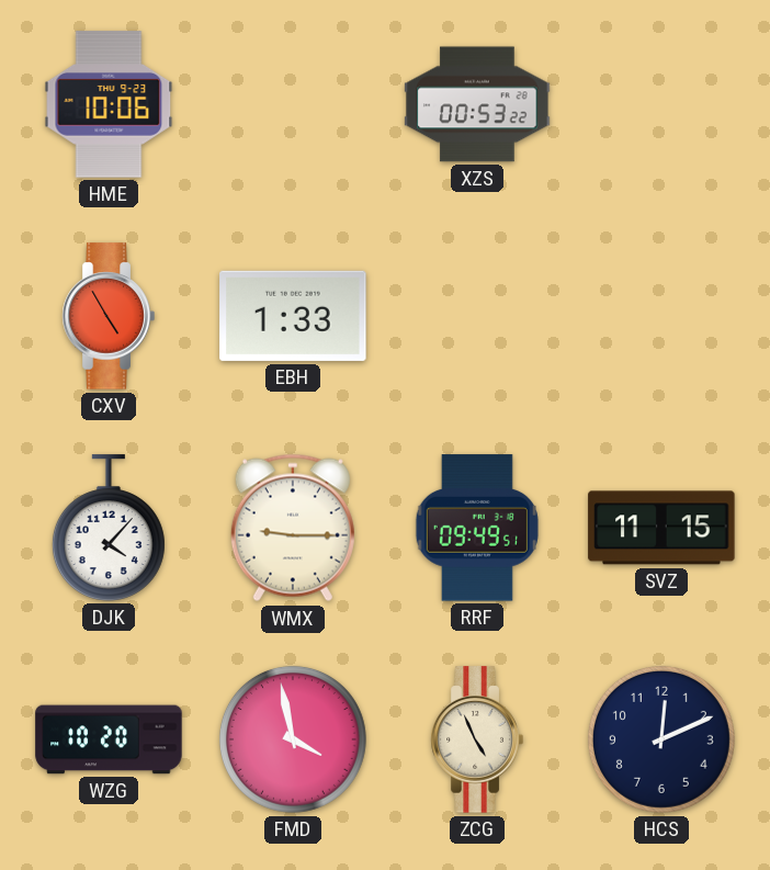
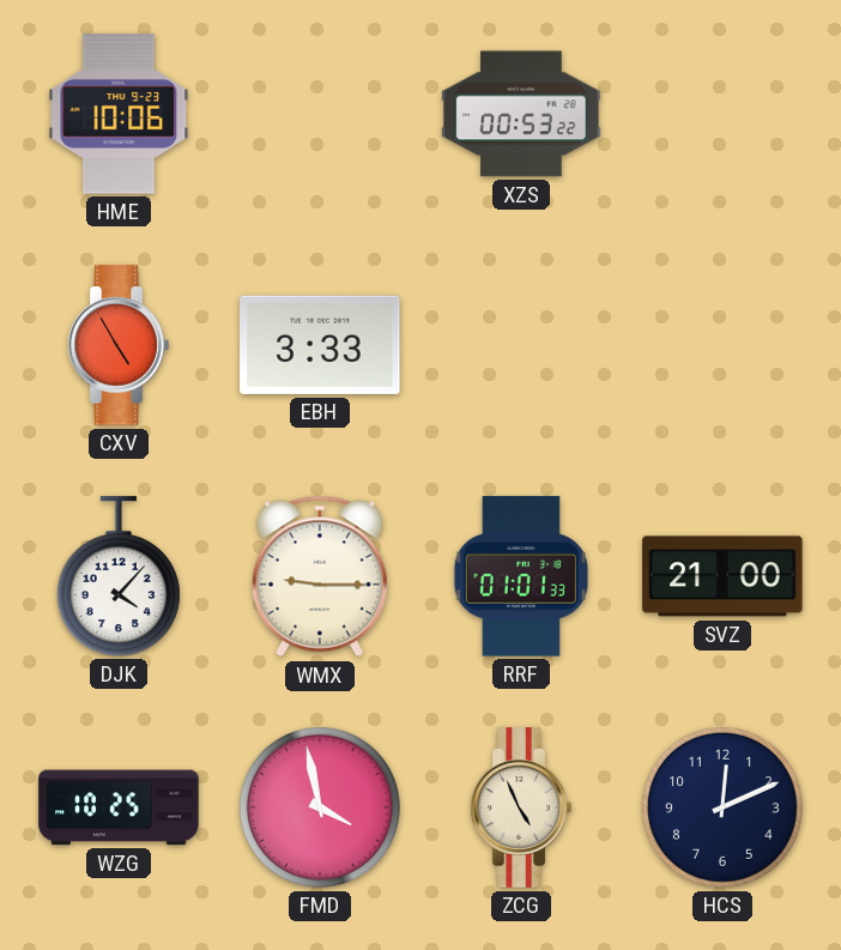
EBH: 1:33 -> 3:33 (320, 345)
RRF: 09:49 -> 01:01 (521, 576)
SVZ: 11:15 -> 21:00 (722, 576)
WZG: 10:20 -> 10:25 (119, 807)
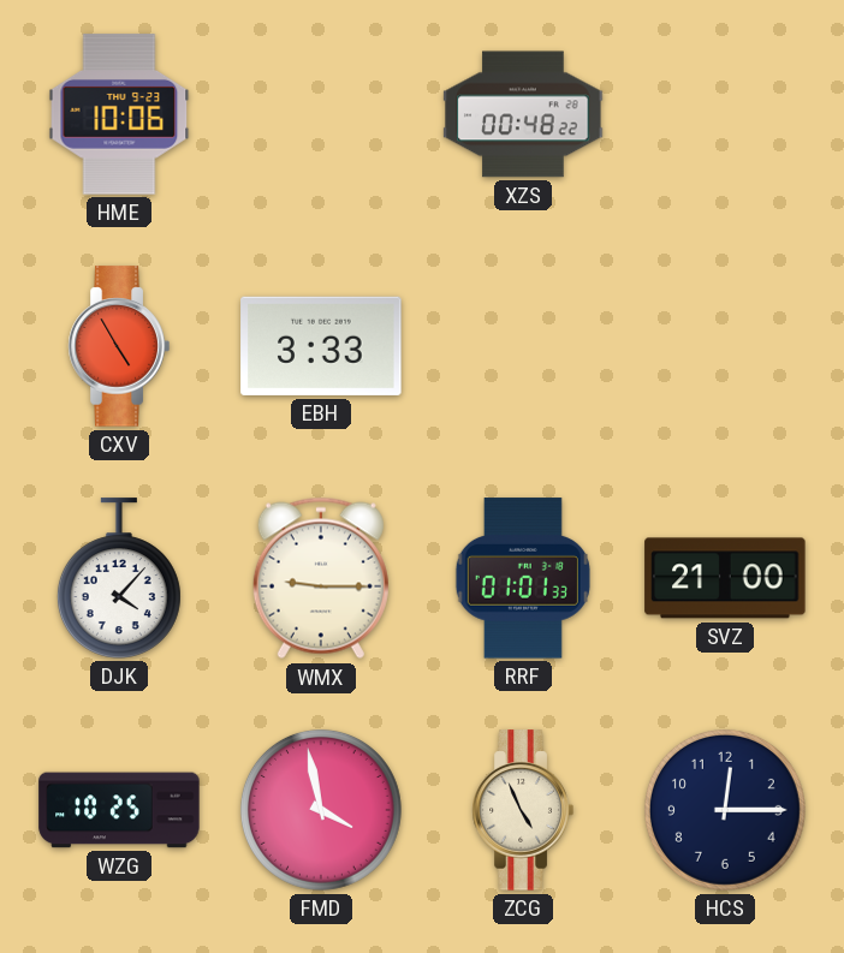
XZS: 00:53 -> 00:48 (523, 114)
HCS: 12:11 -> 12:15 (725, 810)
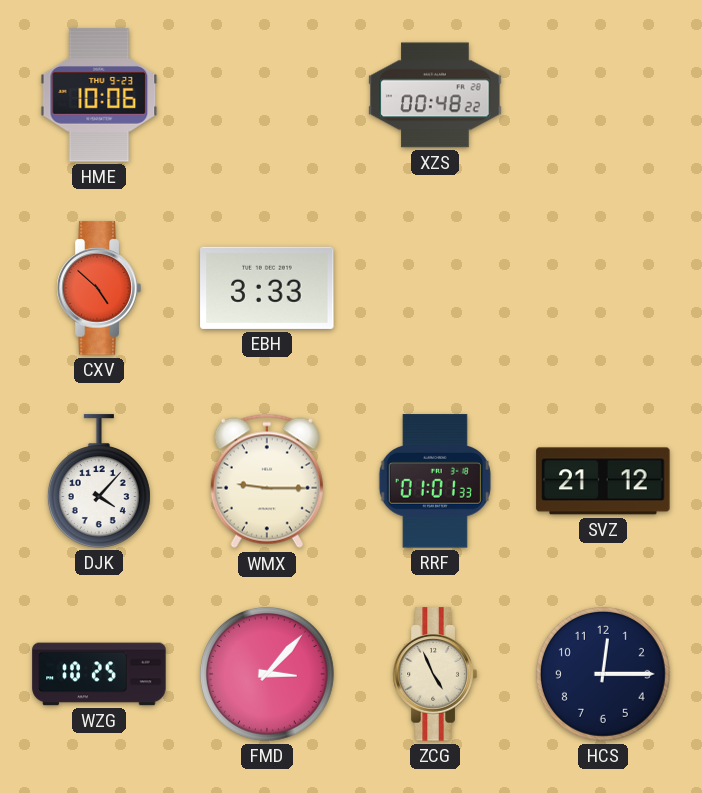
CXV: 4:55 -> 4:52 (99, 288)
SVZ: 21:00 -> 21:12 (603, 481)
FMD: 3:58 -> 3:07 (267, 674)
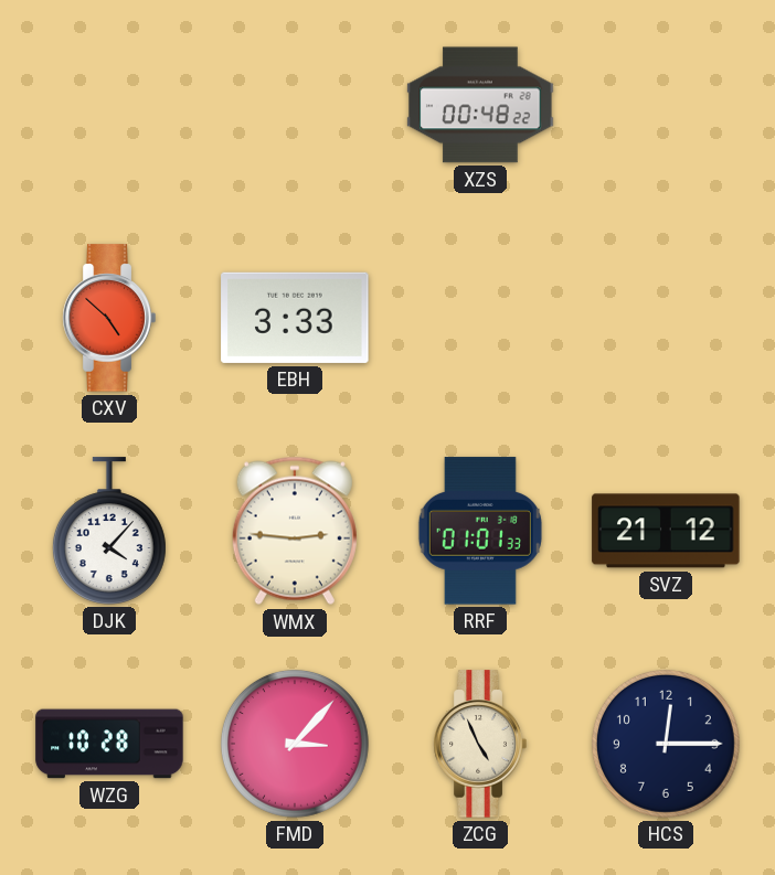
HME: 10:06 -> none (99, 95)
WMX: 9:15 -> 2:46 (295, 531)
WZG: 10:25 -> 10:28 (109, 744)
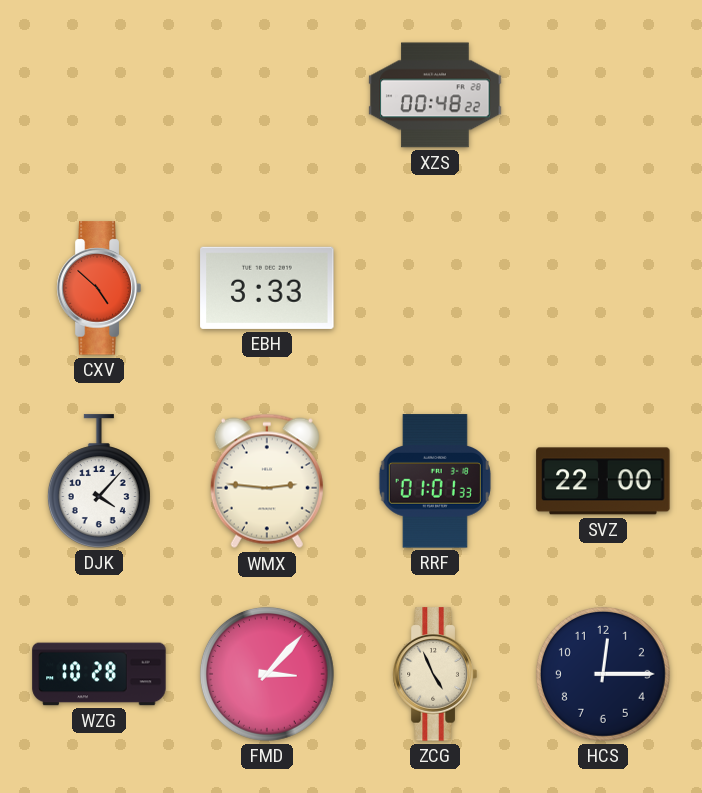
SVZ: 21:12 -> 22:00 (603, 481)
